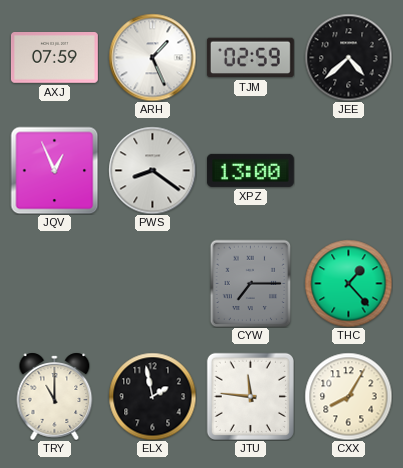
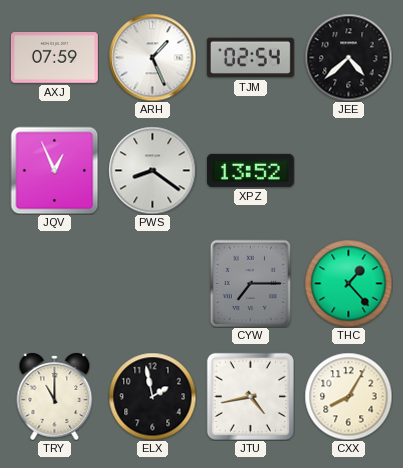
TJM: 02:59 -> 02:54 (250, 58)
XPZ: 13:00 -> 13:52 (250, 170)
JTU: 11:46 -> 4:43 (250, 396)
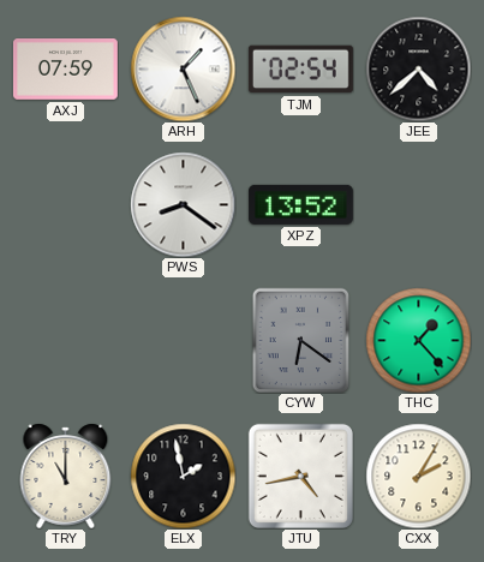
JQV: 12:56 -> none (54, 170)
CYW: 7:15 -> 6:21 (301, 340)
CXX: 8:05 -> 2:05 (418, 476)
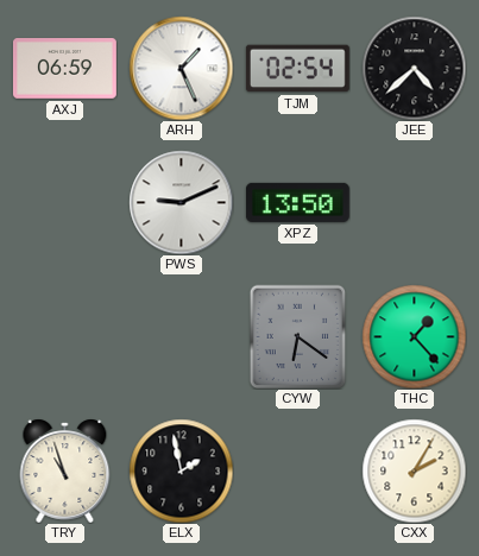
AXJ: 07:59 -> 06:59 (64, 69)
PWS: 8:21 -> 9:11 (181, 202)
XPZ: 13:52 -> 13:50 (297, 202)
TRY: 11:00 -> 10:57 (65, 470)
JTU: 4:43 -> none (300, 476)
